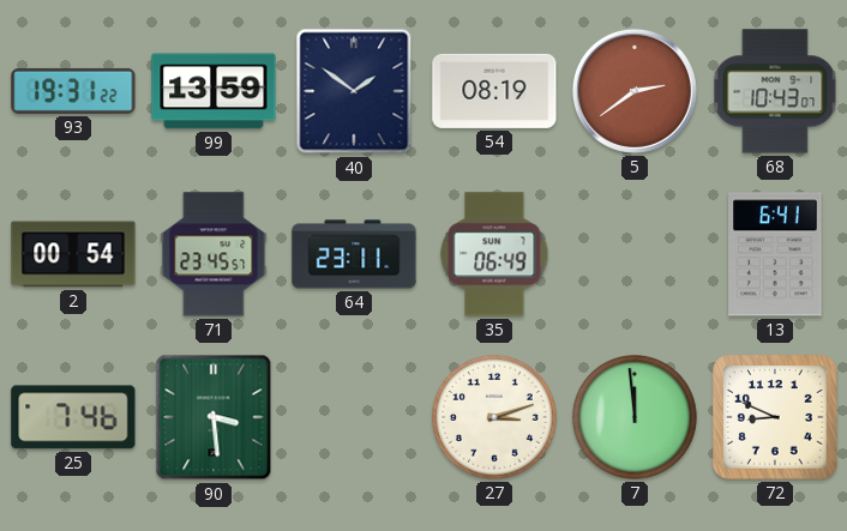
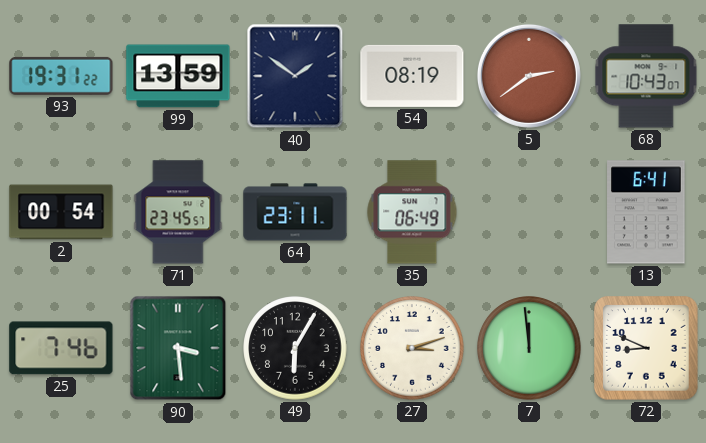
49: none -> 6:05 (295, 348)
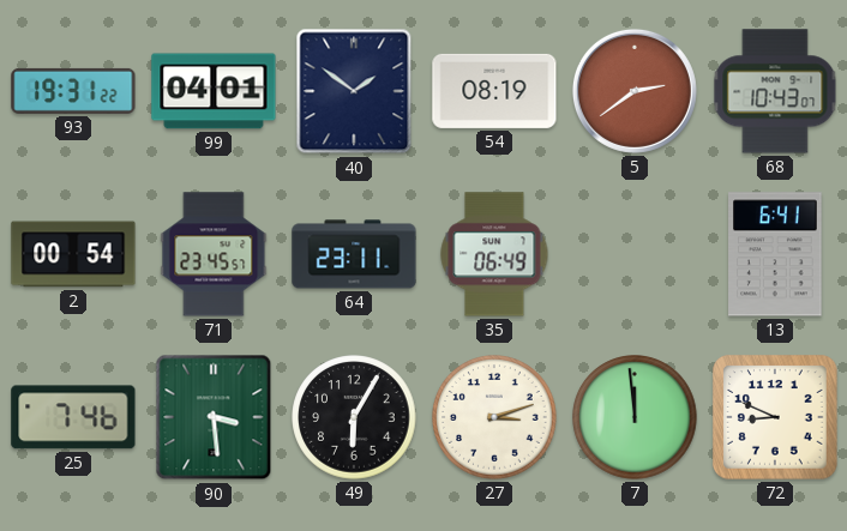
99: 13:59 -> 04:01 (214, 91)
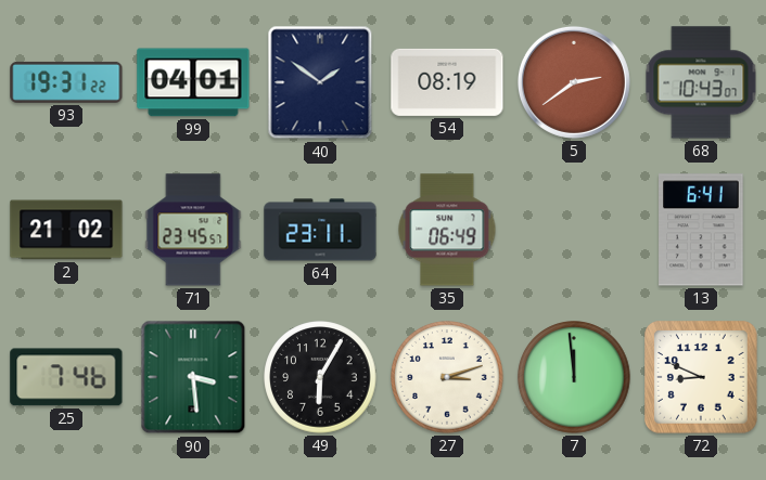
2: 00:54 -> 21:02 (66, 230)
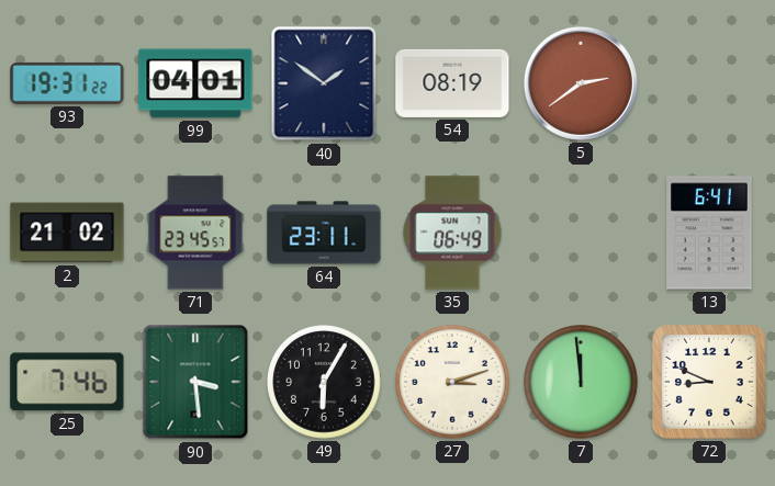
68: 10:43 -> none (701, 82)
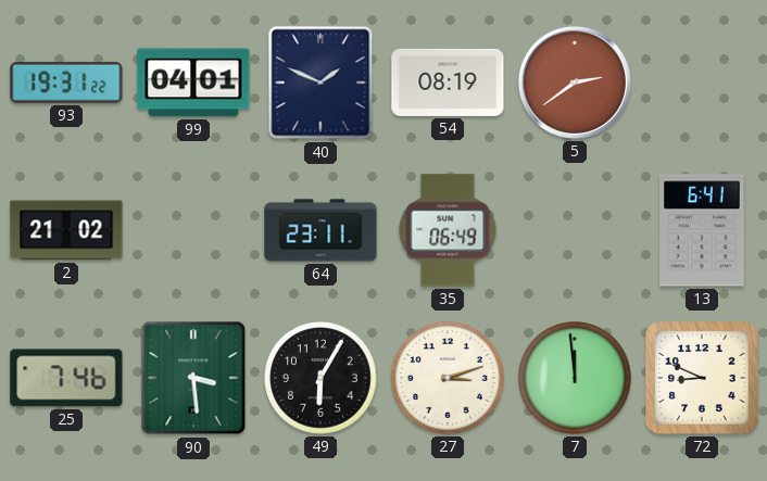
40: 1:51 -> 1:49 (320, 83)
71: 23:45 -> none (195, 233)
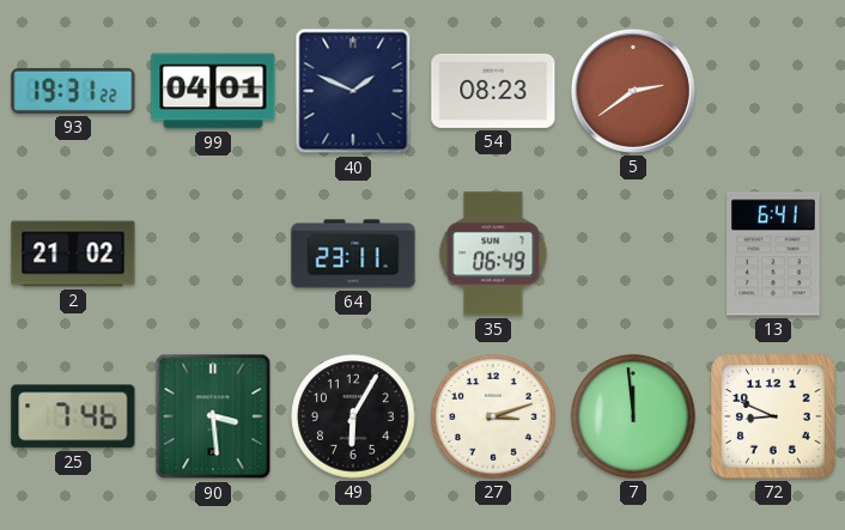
54: 08:19 -> 08:23 (493, 91)
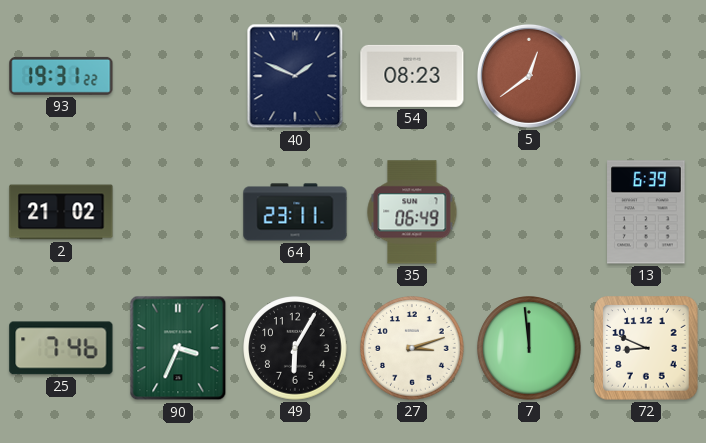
99: 04:01 -> none (213, 91)
5: 2:39 -> 12:39 (529, 76)
13: 6:41 -> 6:39 (646, 212)
90: 3:29 -> 3:34 (178, 348)
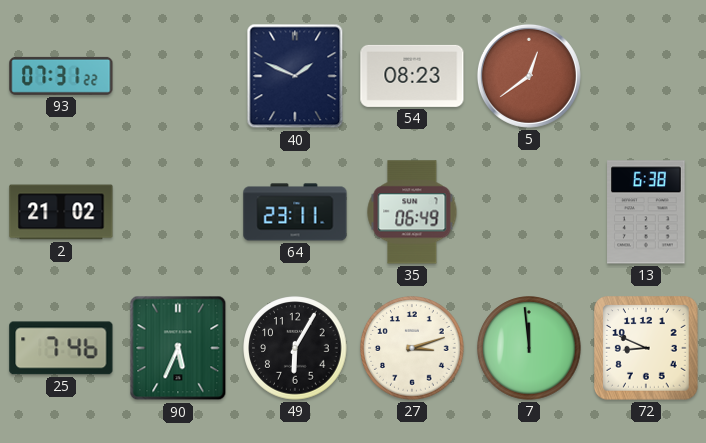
93: 19:31 -> 07:31 (61, 76)
13: 6:39 -> 6:38 (646, 212)
90: 3:34 -> 5:34 (178, 348)
